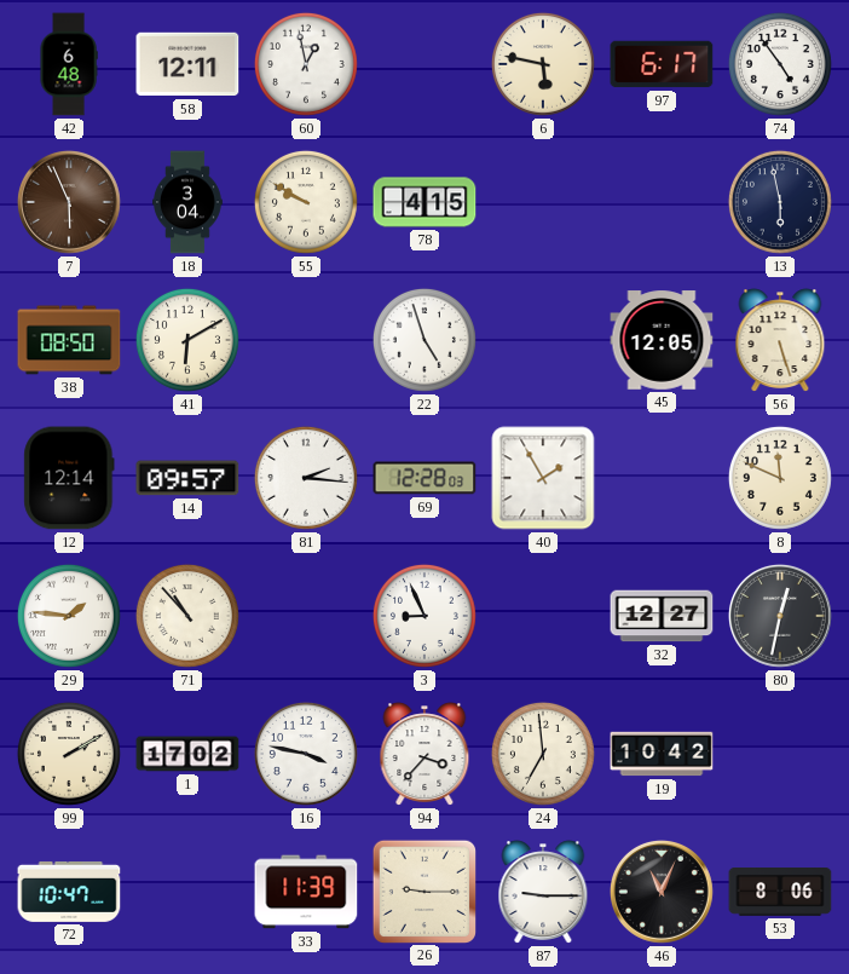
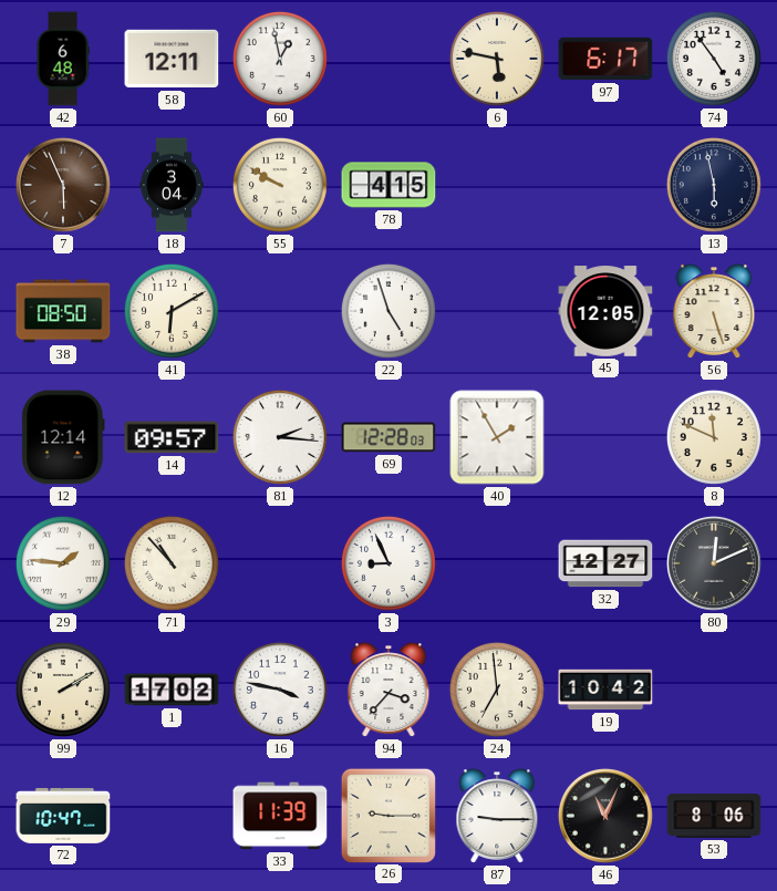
80: 12:32 -> 12:11 (715, 564)
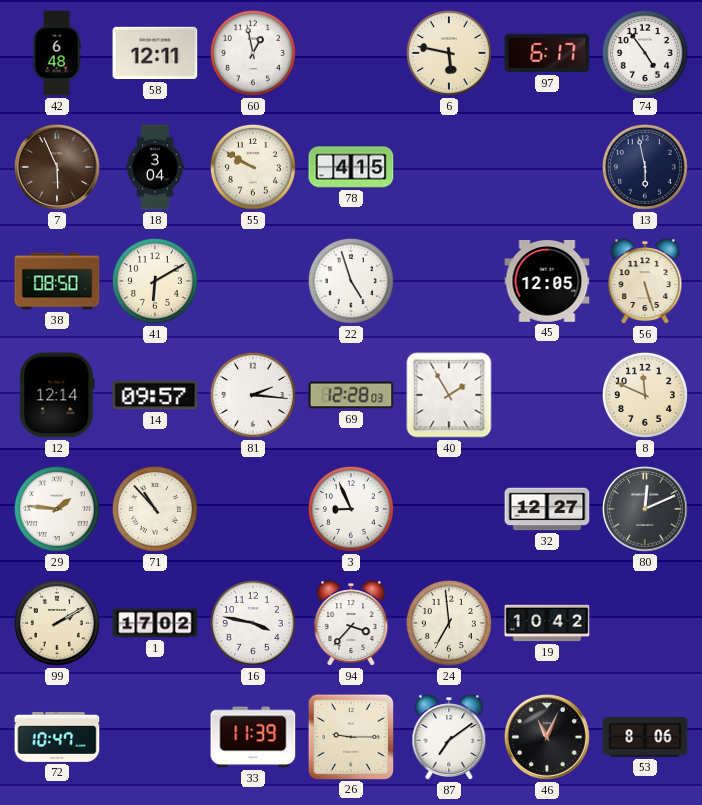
87: 9:15 -> 7:09 (449, 737)
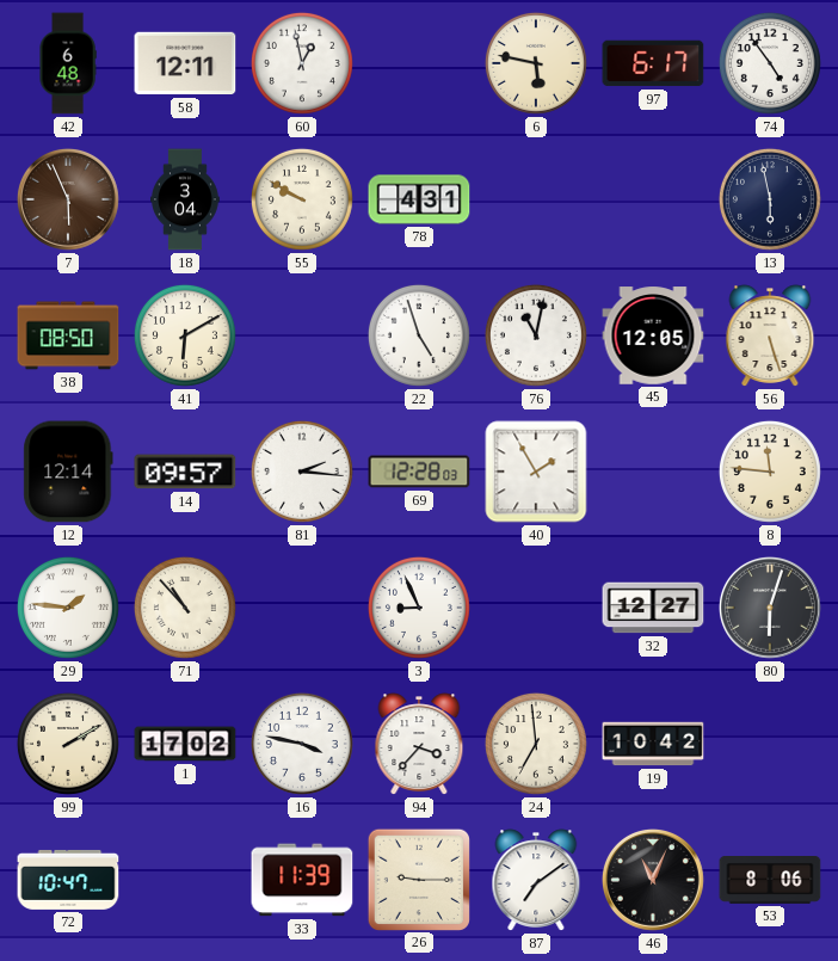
78: 4:15 -> 4:31 (419, 199)
76: none -> 11:02 (536, 335)
8: 11:49 -> 11:46 (770, 472)
80: 12:11 -> 6:03 (771, 609)
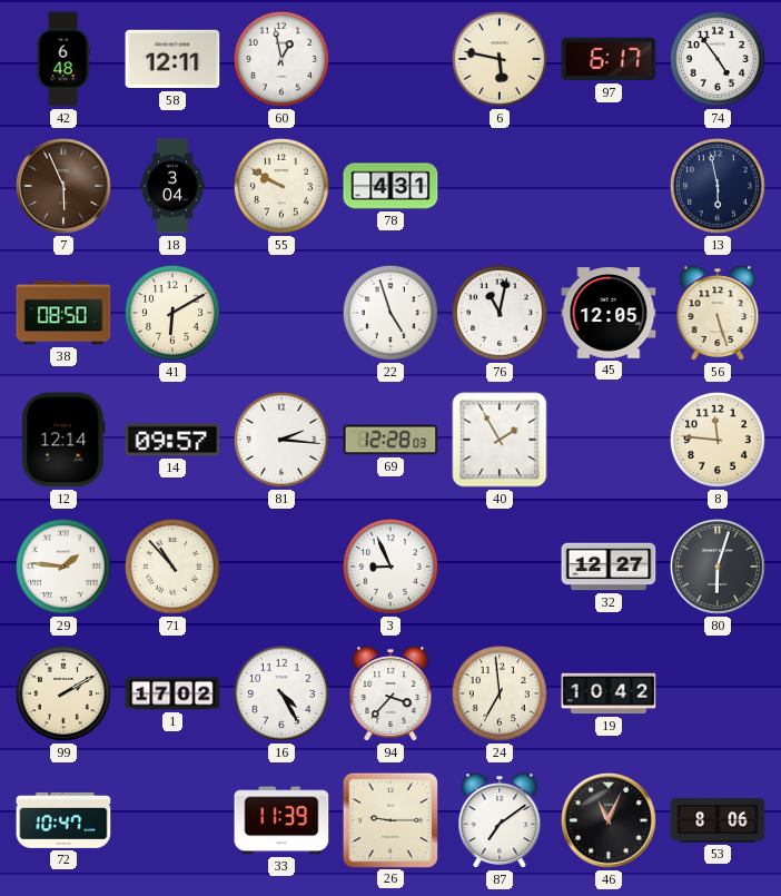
16: 3:47 -> 4:25 (281, 693)
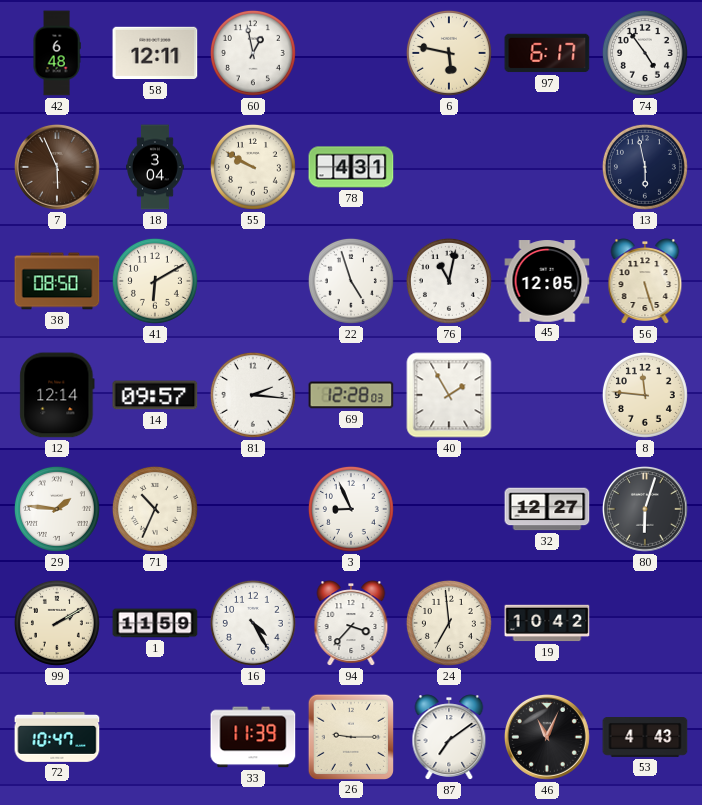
71: 10:53 -> 10:34 (155, 509)
1: 17:02 -> 11:59 (155, 623)
53: 8:06 -> 4:43 (645, 738)
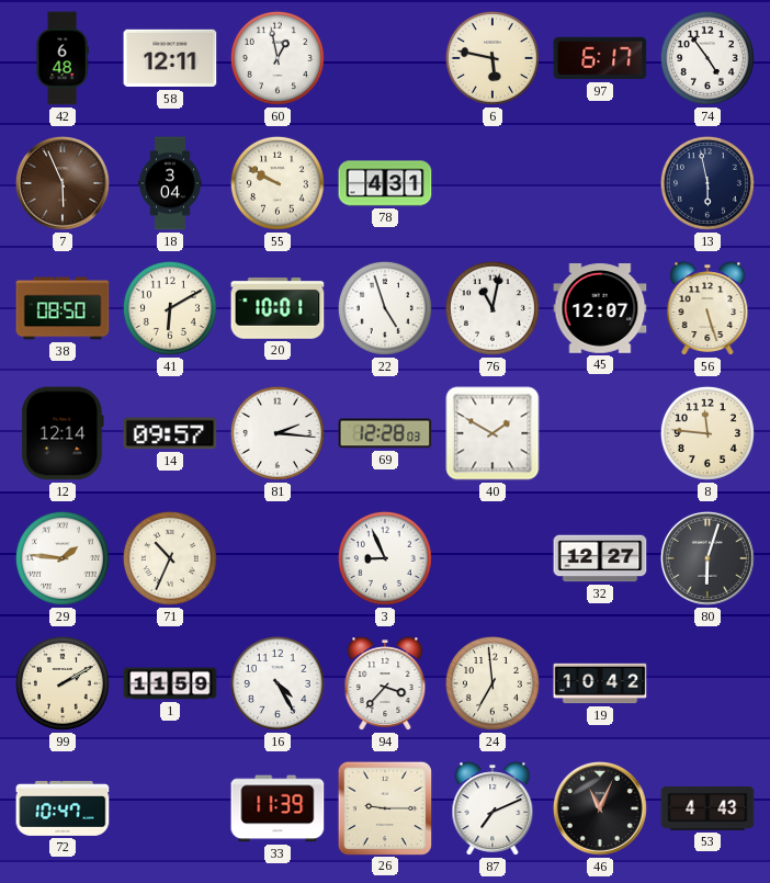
20: none -> 10:01 (278, 308)
45: 12:05 -> 12:07 (600, 308)
40: 1:55 -> 1:50 (492, 433)
87: 7:09 -> 7:11 (492, 808)
